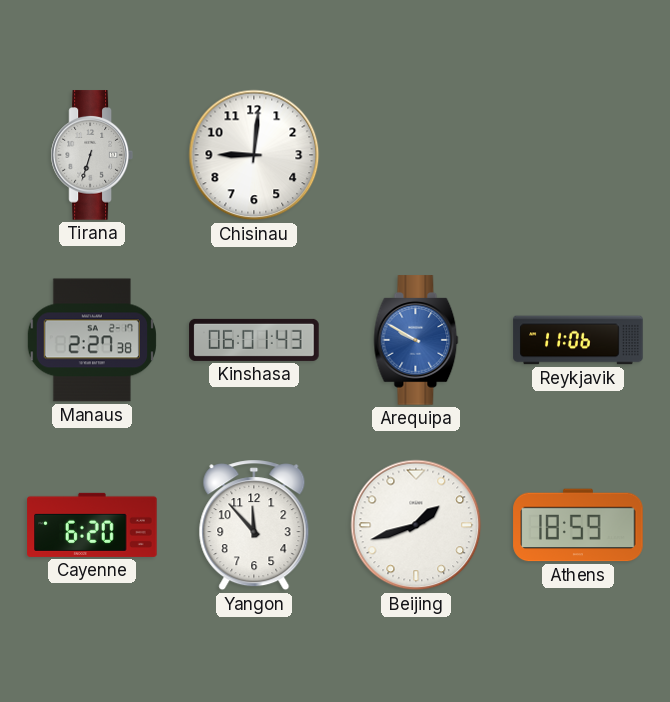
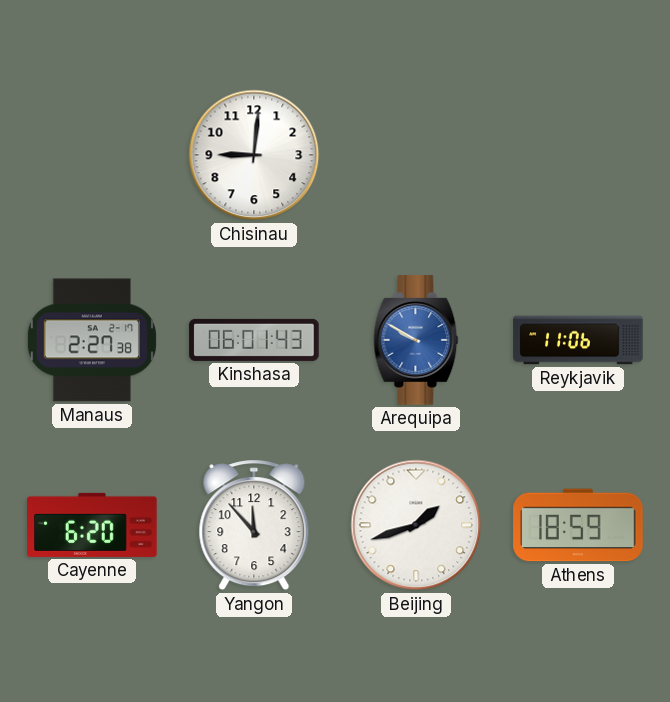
Tirana: 6:33 -> none (92, 155)
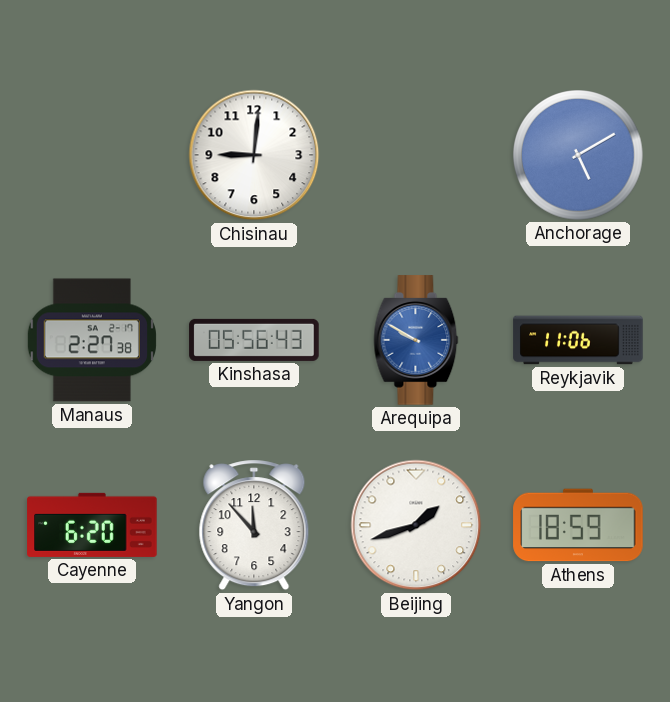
Anchorage: none -> 5:10 (579, 156)
Kinshasa: 06:01 -> 05:56 (254, 340)
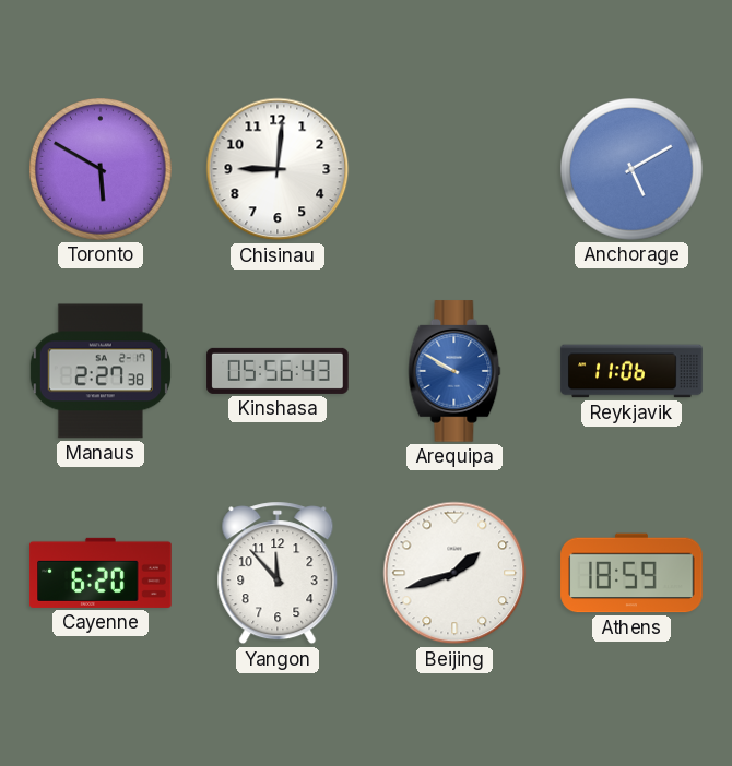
Toronto: none -> 5:50 (102, 170)
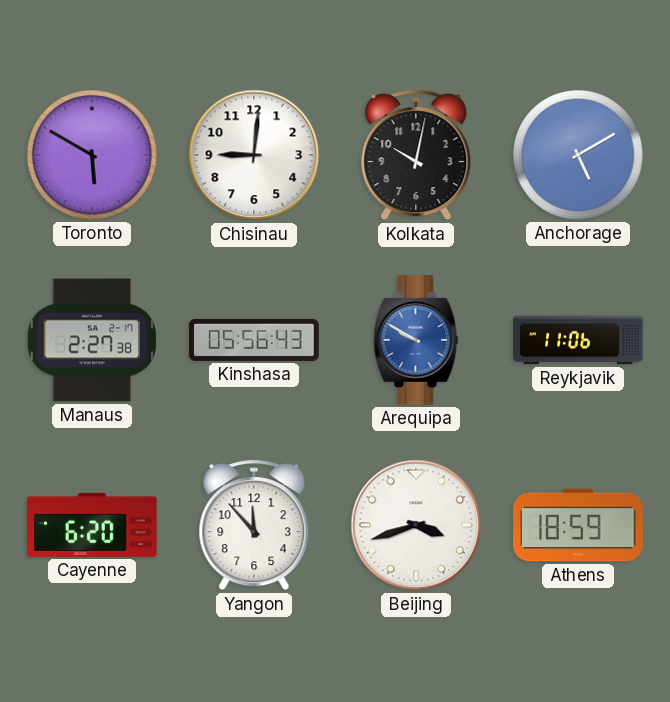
Kolkata: none -> 10:02 (416, 155)
Beijing: 1:42 -> 3:42 (416, 525)
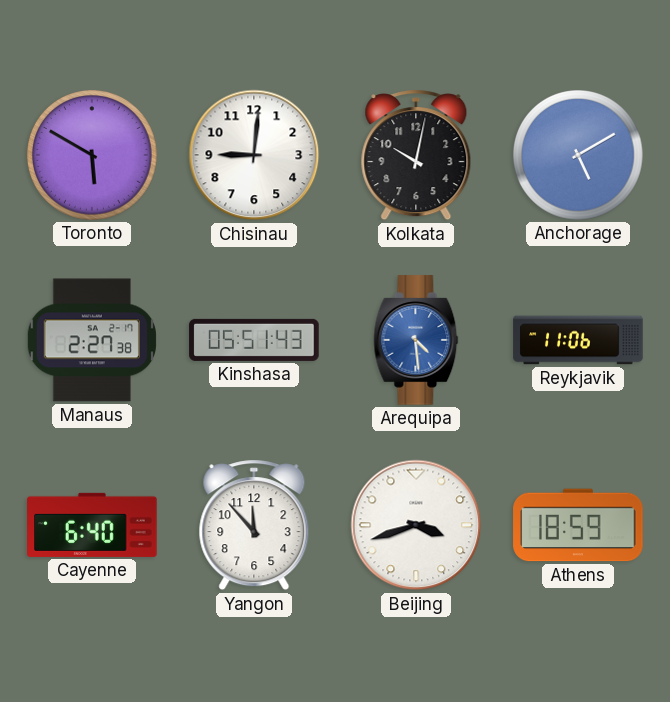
Kinshasa: 05:56 -> 05:51 (254, 340)
Arequipa: 9:50 -> 4:29 (416, 340)
Cayenne: 6:20 -> 6:40 (92, 525)
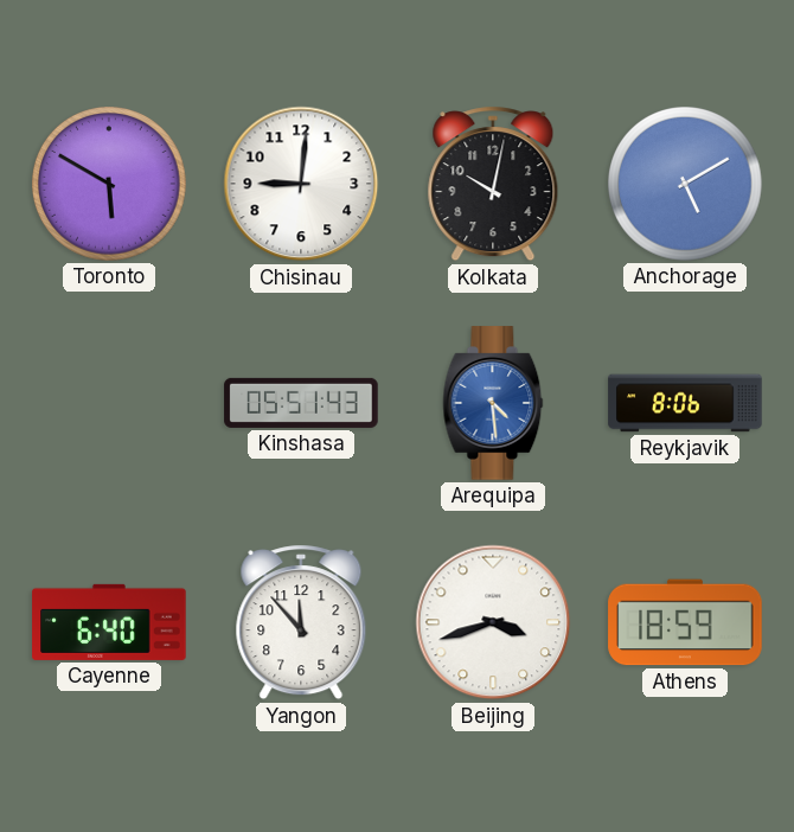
Manaus: 2:27 -> none (92, 340)
Reykjavik: 11:06 -> 8:06 (685, 403)
